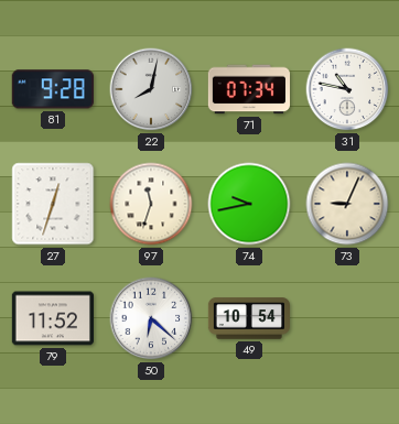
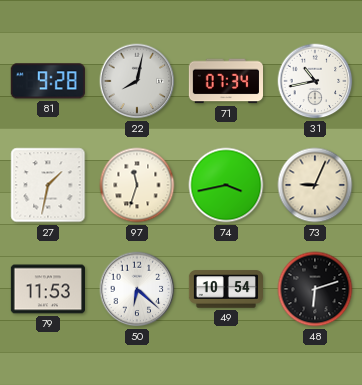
31: 10:47 -> 10:43 (315, 81)
27: 12:33 -> 1:32 (48, 185)
74: 9:43 -> 3:43 (226, 185)
79: 11:52 -> 11:53 (47, 289)
48: none -> 6:12 (315, 289)
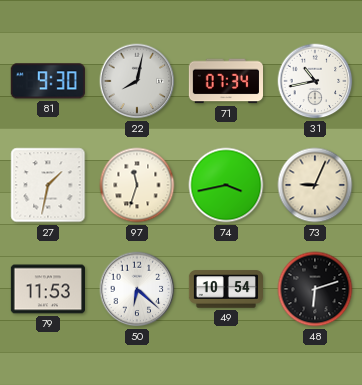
81: 9:28 -> 9:30 (48, 81)
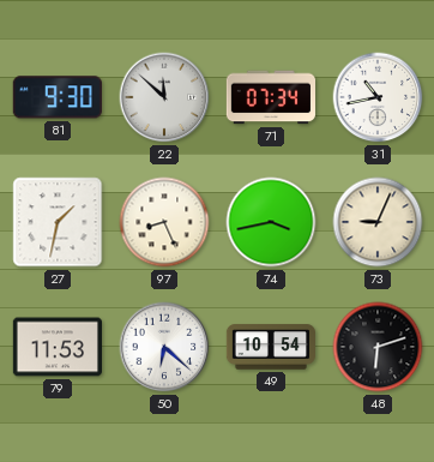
22: 8:02 -> 11:52 (164, 97)
97: 11:33 -> 8:26 (164, 222)
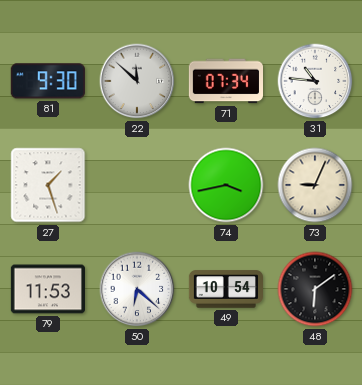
31: 10:43 -> 10:46 (315, 81)
27: 1:32 -> 1:27 (48, 185)
97: 8:26 -> none (164, 222)
48: 6:12 -> 6:09 (315, 289)
